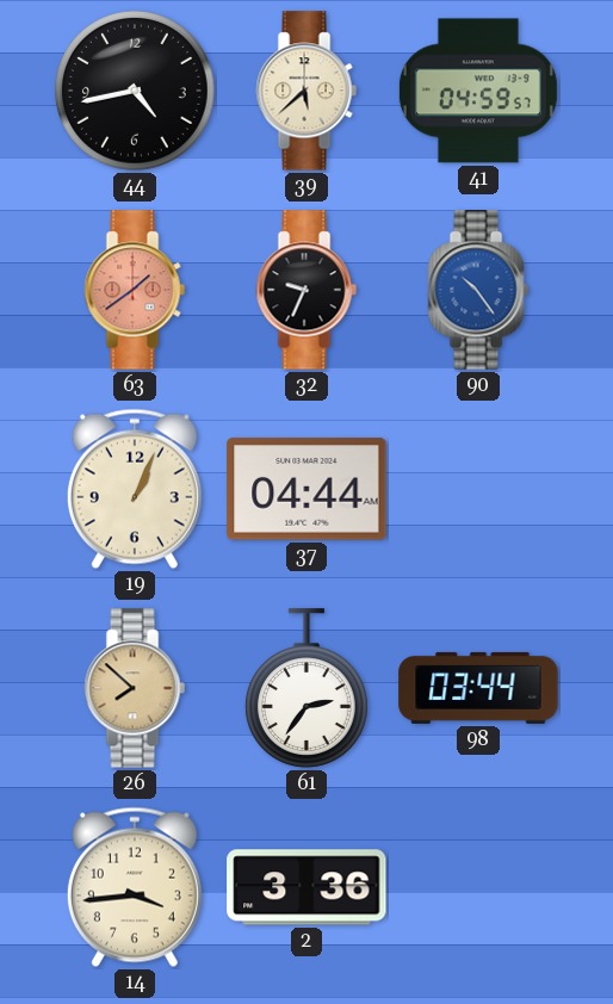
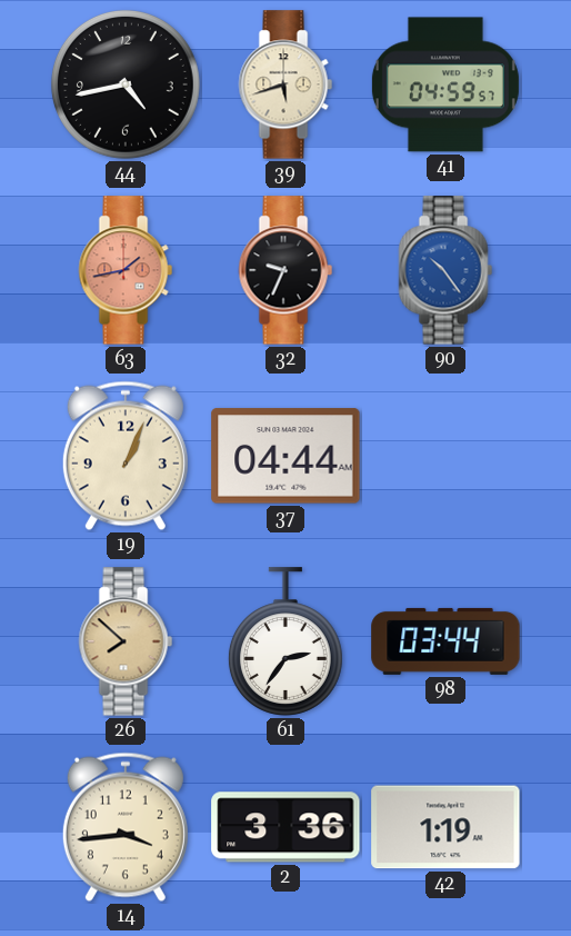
39: 5:38 -> 5:42 (285, 84)
63: 1:39 -> 1:43 (126, 270)
42: none -> 1:19 (445, 827)
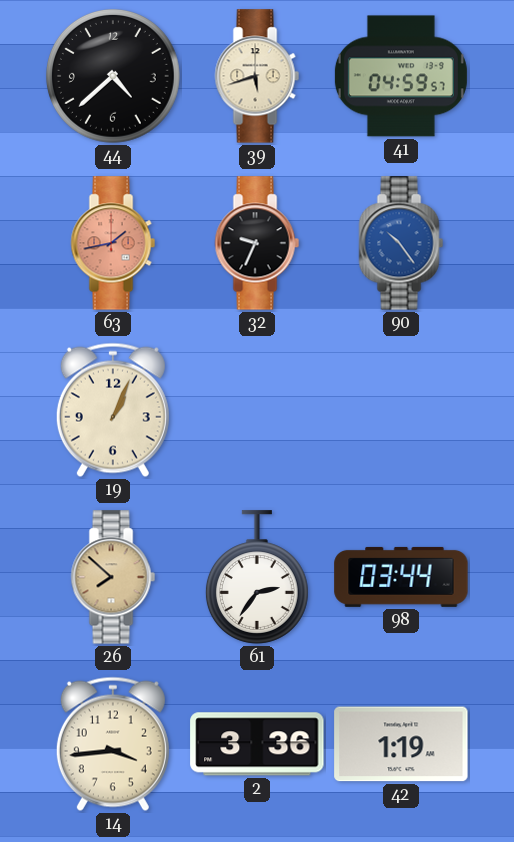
44: 4:43 -> 4:38 (113, 76)
37: 04:44 -> none (285, 456)
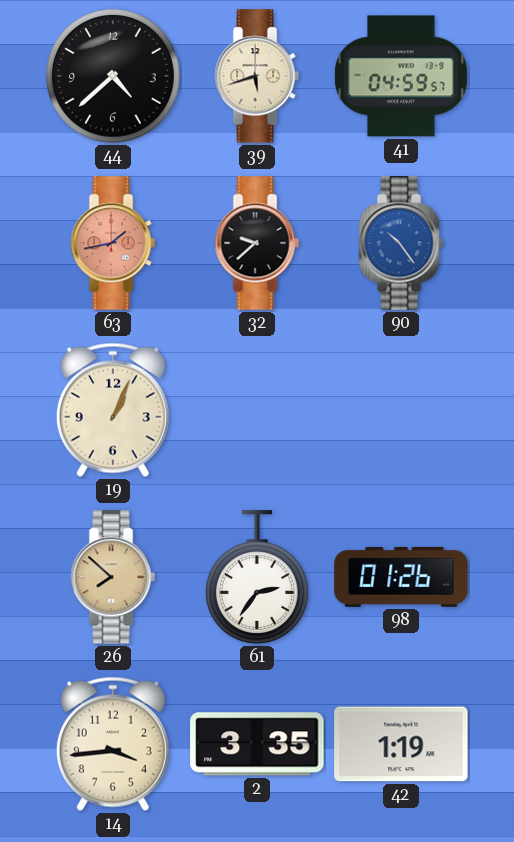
32: 9:34 -> 9:38 (257, 243)
98: 03:44 -> 01:26 (401, 577)
2: 3:36 -> 3:35 (257, 744)
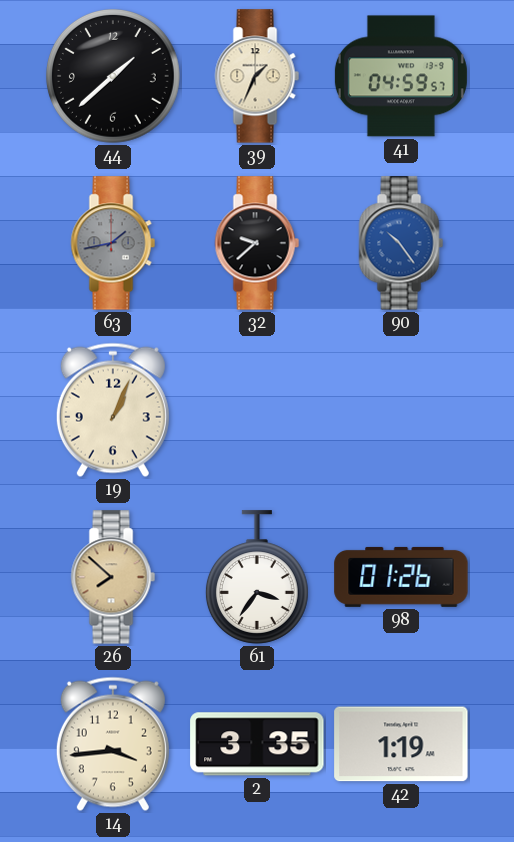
44: 4:38 -> 1:38 (113, 76)
39: 5:42 -> 1:34 (257, 76)
63 dial: salmon -> grey (113, 243)
61: 2:36 -> 3:36 (257, 577)
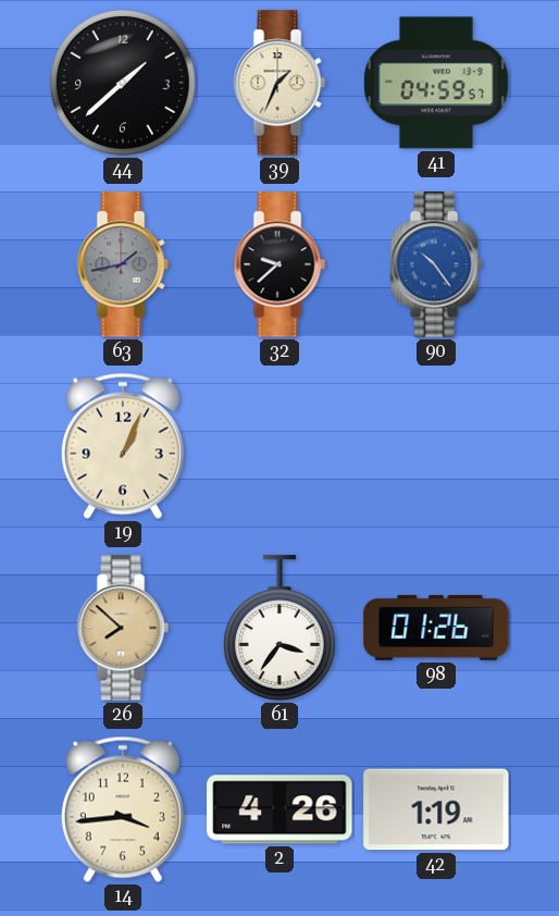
2: 3:35 -> 4:26 (279, 809)
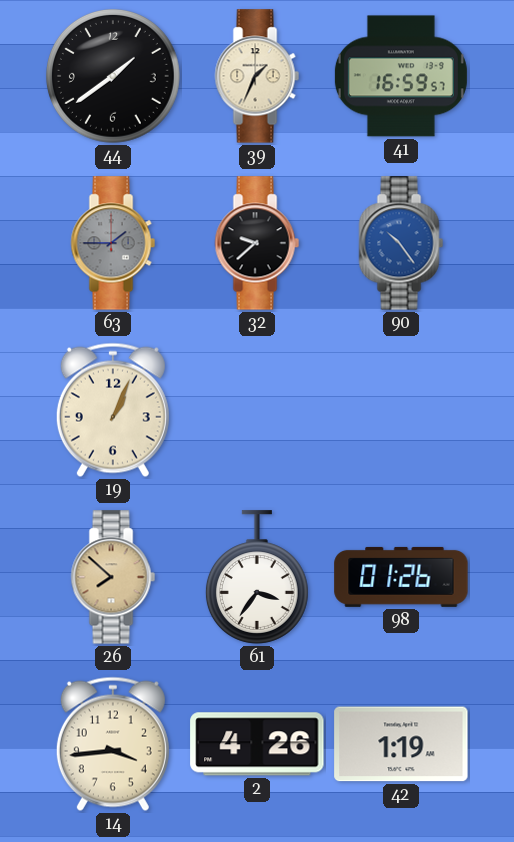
44: 1:38 -> 1:39 (113, 76)
41: 04:59 -> 16:59 (401, 76)
63: 1:43 -> 1:45 (113, 243)
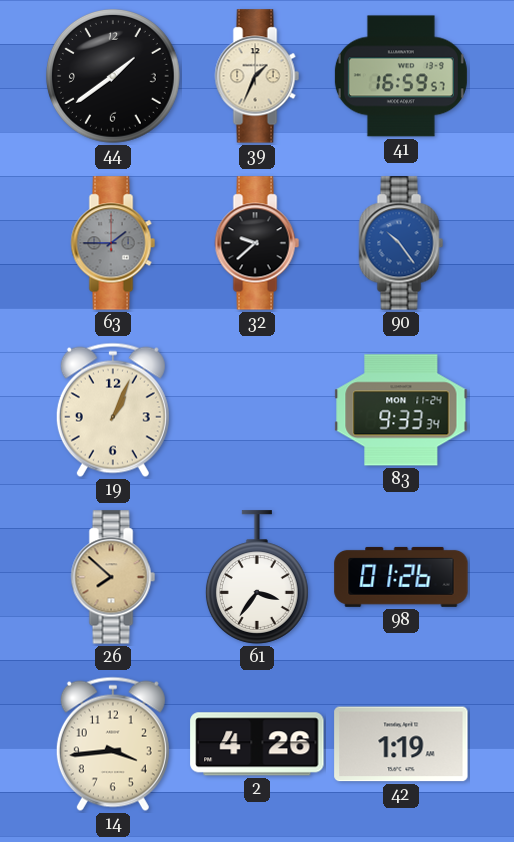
83: none -> 9:33 (401, 410)
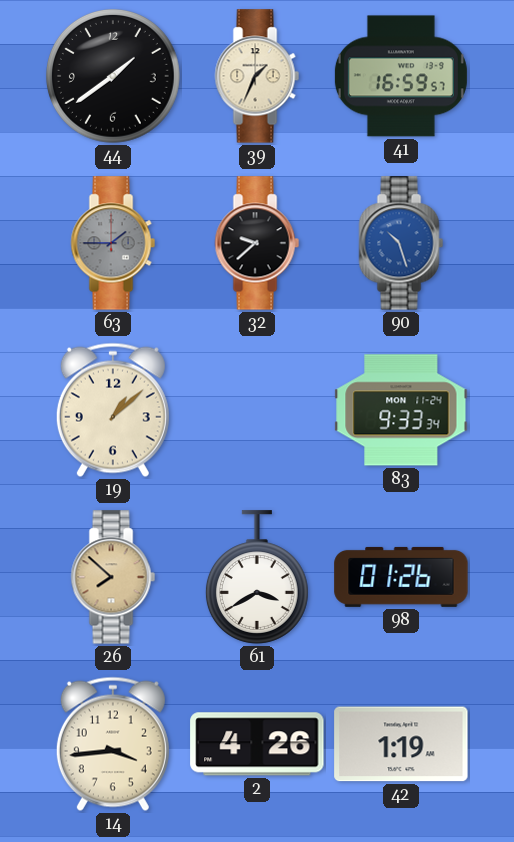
90: 10:24 -> 10:27 (401, 243)
19: 1:04 -> 1:08 (113, 410)
61: 3:36 -> 3:40 (257, 577)
